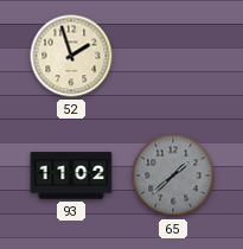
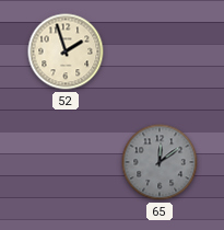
93: 11:02 -> none (71, 175)
65: 1:38 -> 12:09 (160, 162)
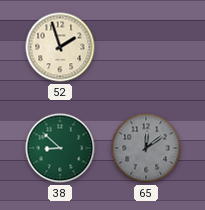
38: none -> 8:52 (60, 148)
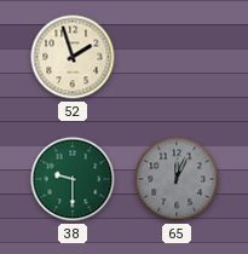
38: 8:52 -> 9:30 (73, 179)
65: 12:09 -> 12:04 (177, 179)
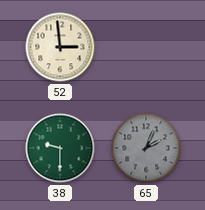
52: 1:57 -> 2:59 (60, 47)
65: 12:04 -> 2:04 (146, 148)
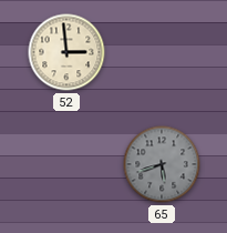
38: 9:30 -> none (60, 148)
65: 2:04 -> 5:42 (162, 164)
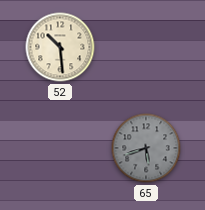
52: 2:59 -> 10:29 (60, 47)
